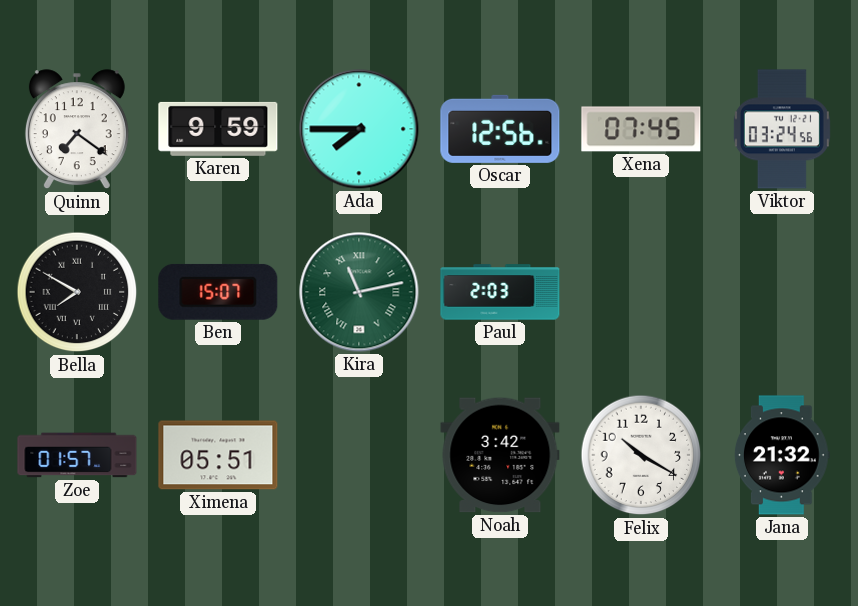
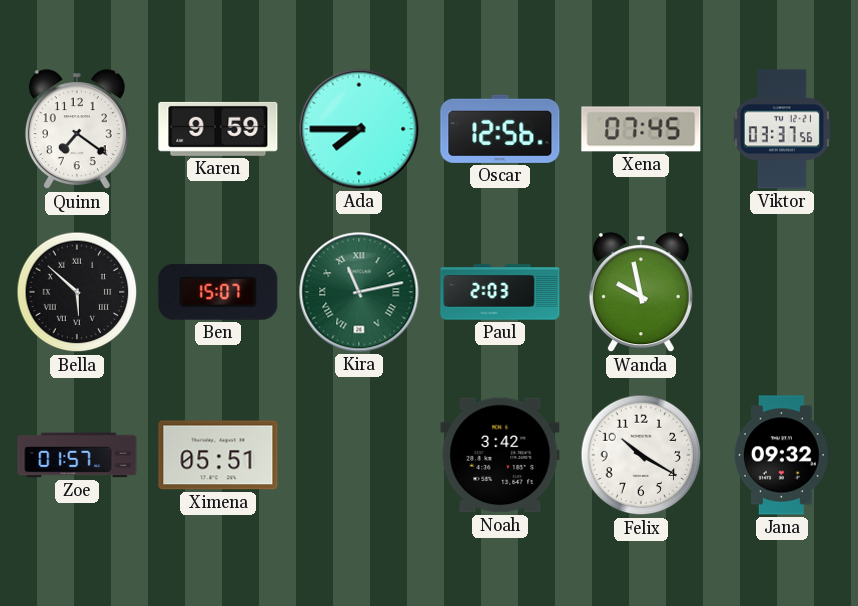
Viktor: 03:24 -> 03:37 (782, 129)
Bella: 7:50 -> 5:52 (77, 292)
Wanda: none -> 9:58 (641, 293)
Jana: 21:32 -> 09:32 (783, 455)
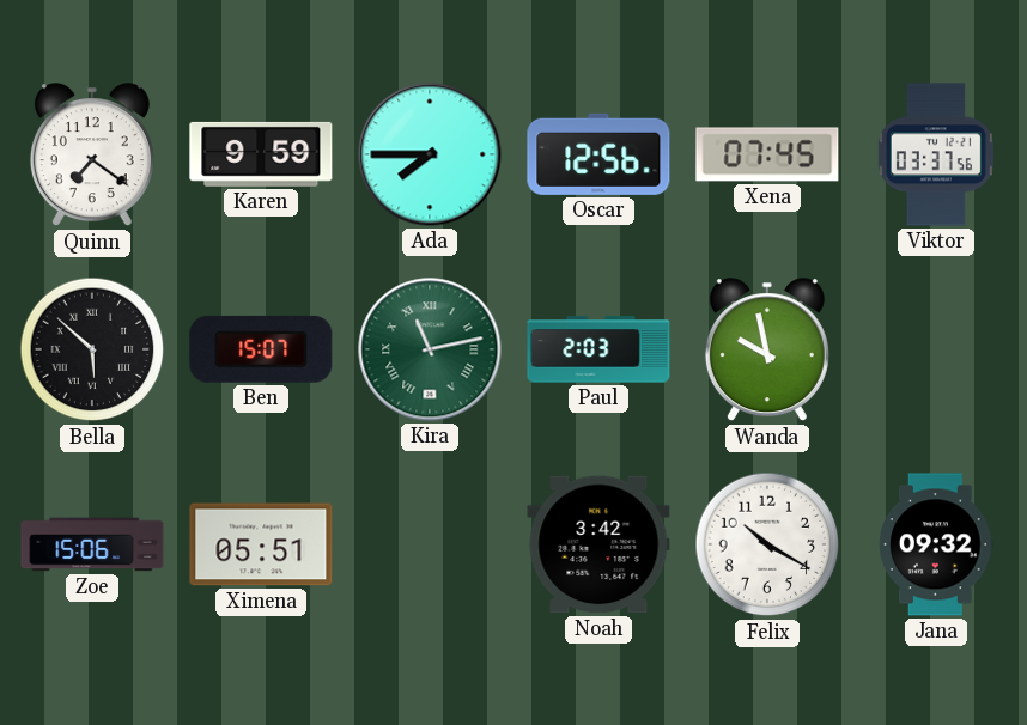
Zoe: 01:57 -> 15:06 (92, 544)
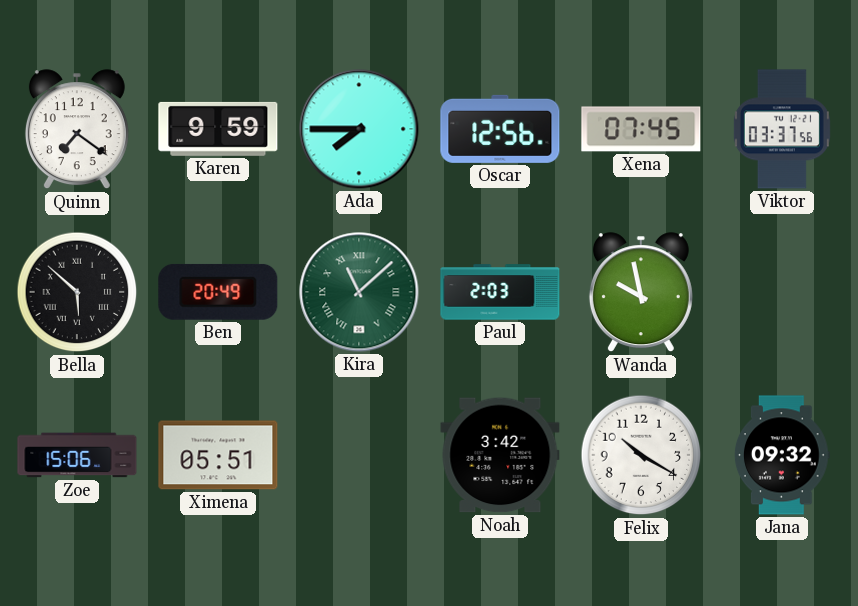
Ben: 15:07 -> 20:49 (218, 292)
Kira: 11:13 -> 11:08 (359, 292)
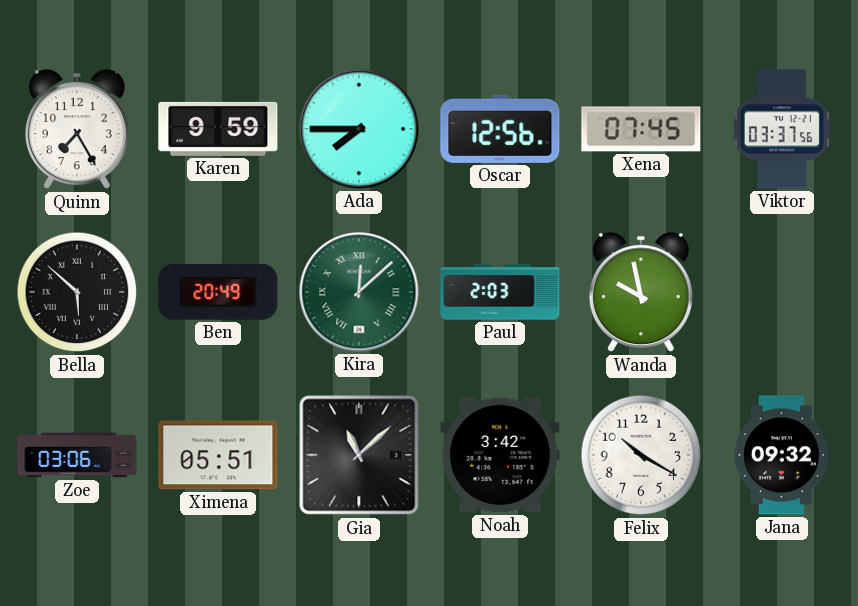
Quinn: 7:21 -> 7:25 (77, 130)
Kira: 11:08 -> 12:08 (359, 292)
Zoe: 15:06 -> 03:06 (77, 455)
Gia: none -> 11:08 (359, 455)
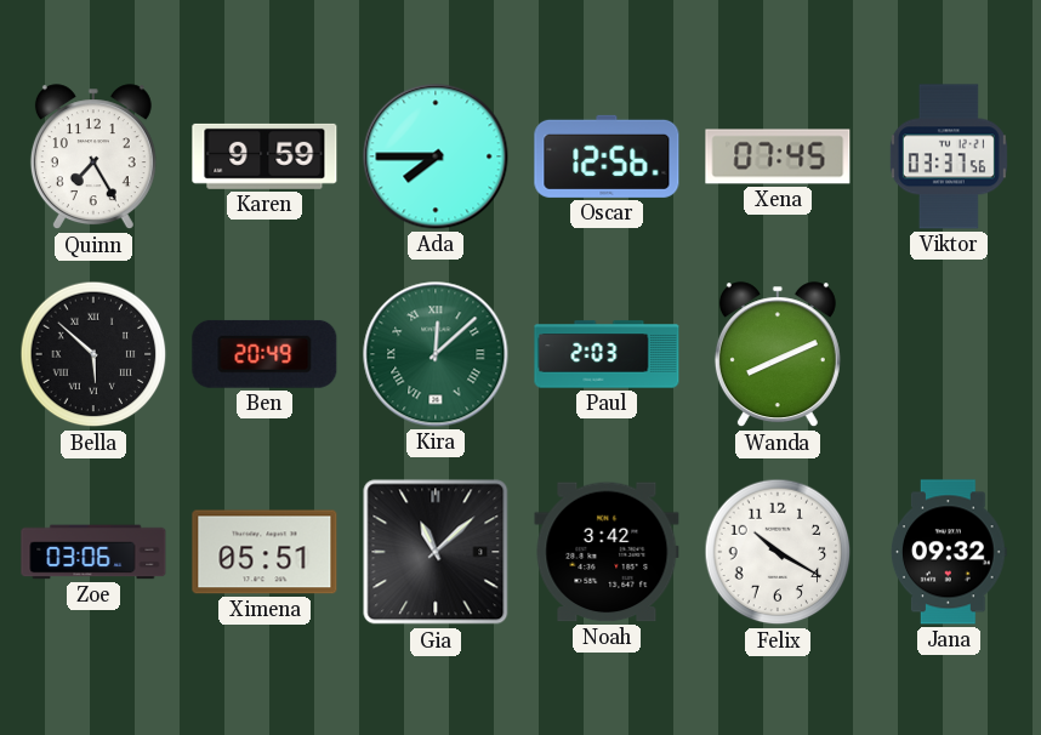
Wanda: 9:58 -> 8:11 (778, 355)
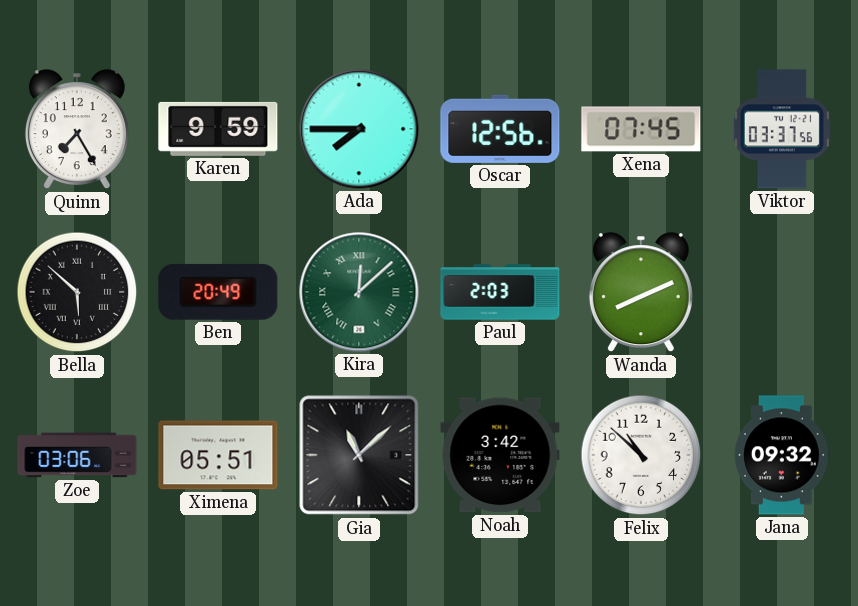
Felix: 10:20 -> 10:52 (641, 455)
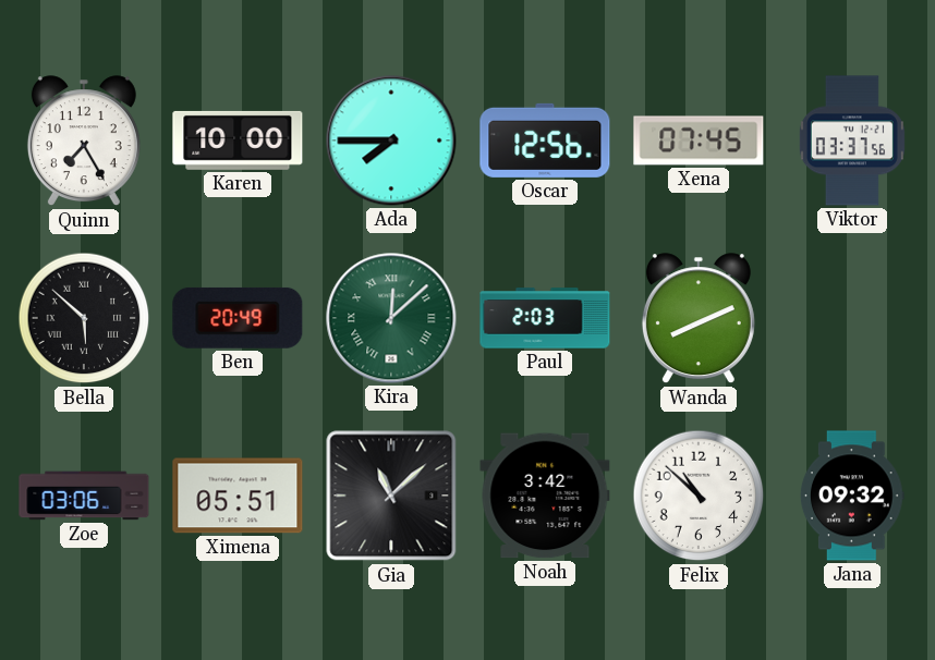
Karen: 9:59 -> 10:00 (238, 140)
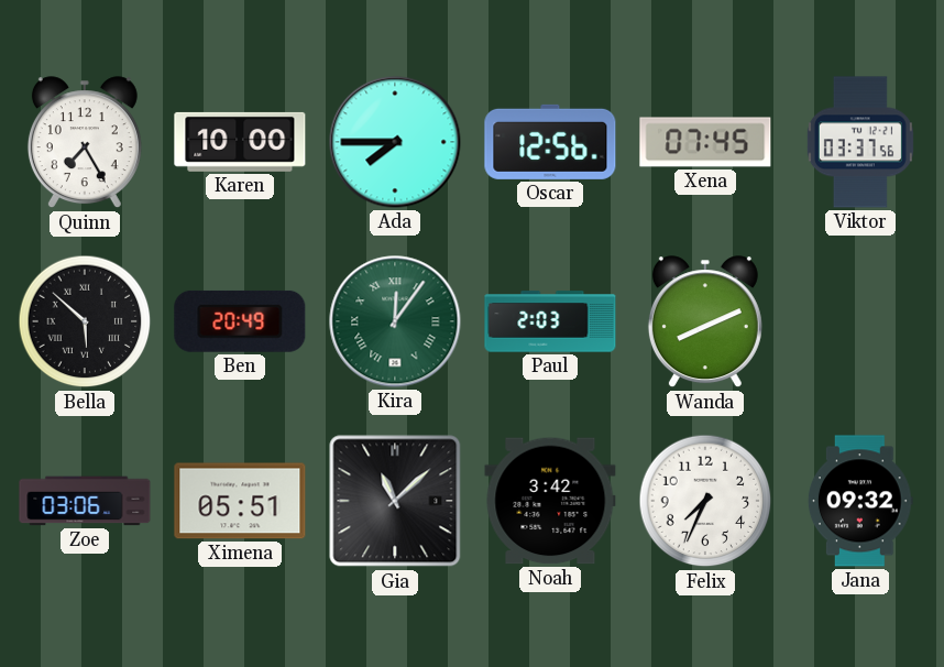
Kira: 12:08 -> 12:06 (395, 321)
Felix: 10:52 -> 7:34 (705, 501)
